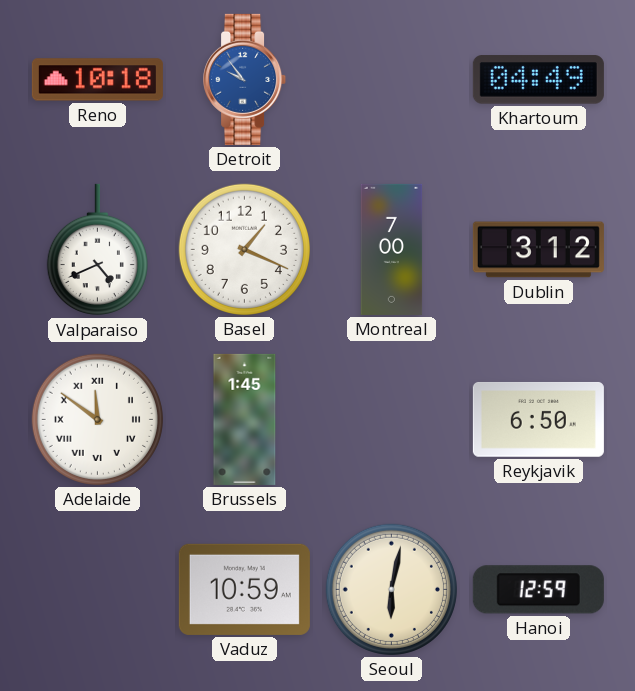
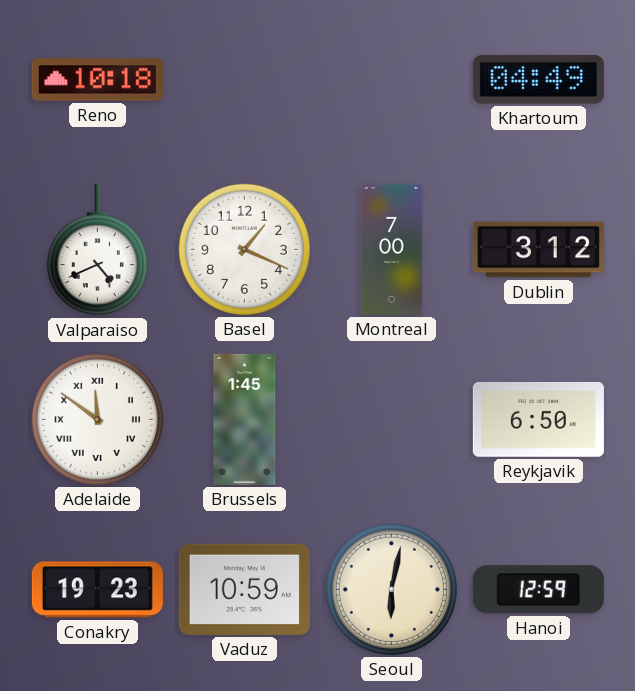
Detroit: 9:54 -> none (245, 79)
Conakry: none -> 19:23 (97, 590)
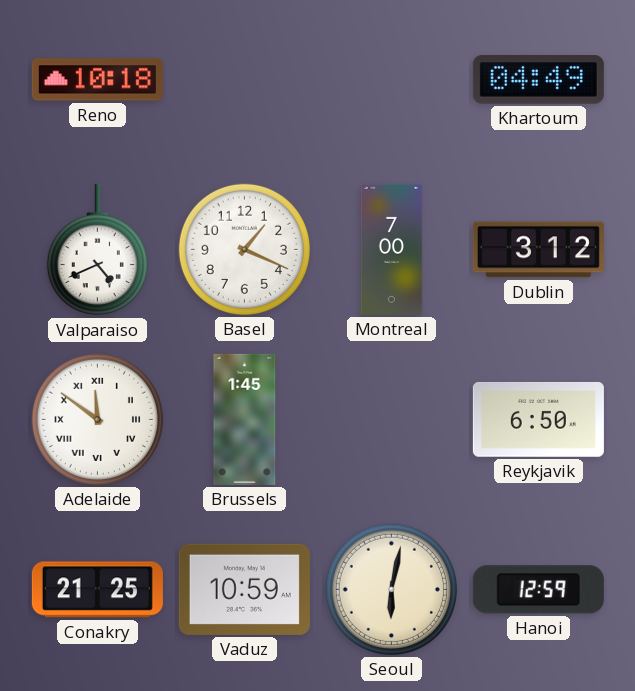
Conakry: 19:23 -> 21:25 (97, 590)
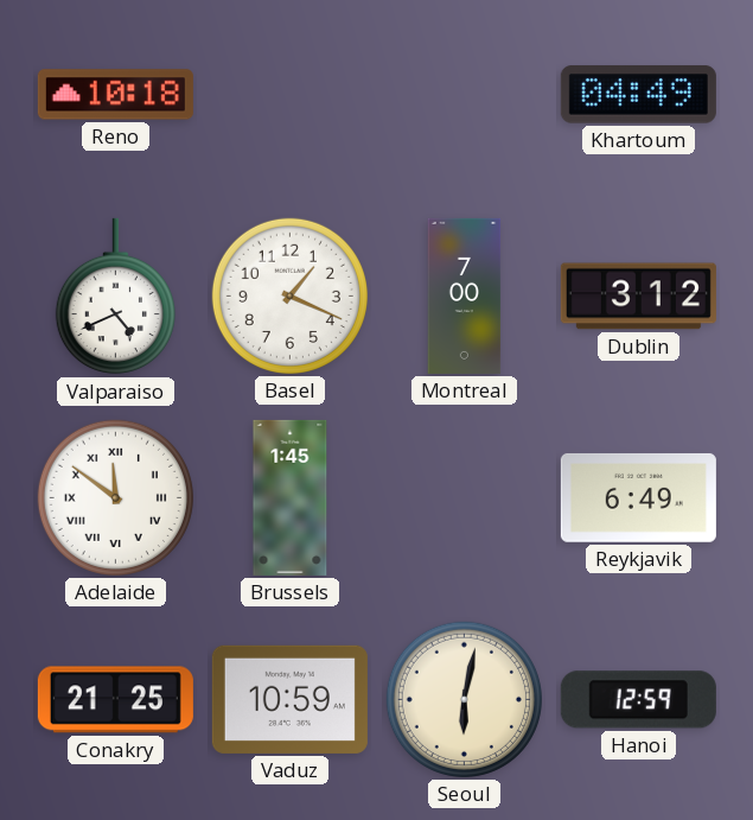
Reykjavik: 6:50 -> 6:49 (638, 497)
